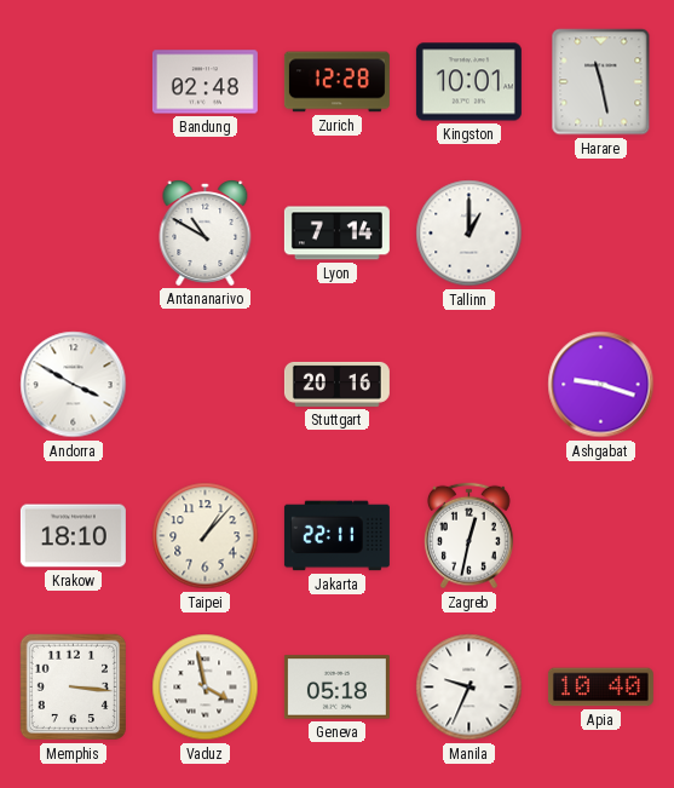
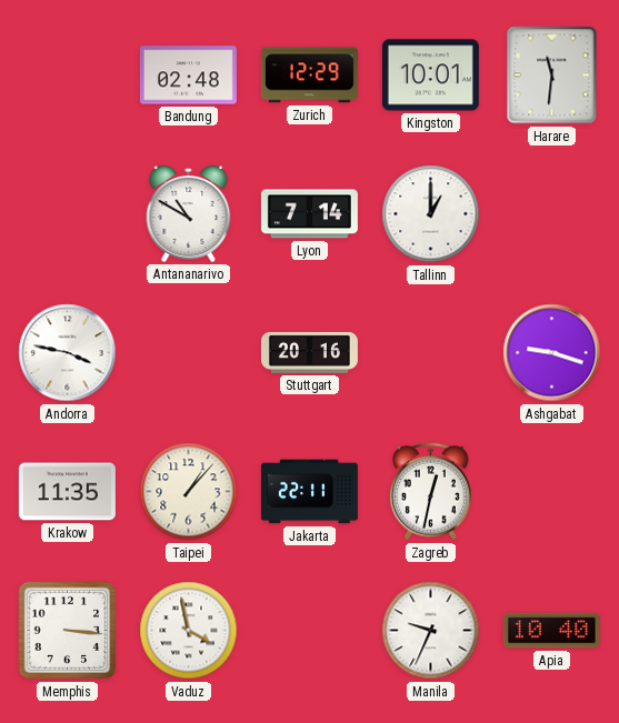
Zurich: 12:28 -> 12:29 (309, 76)
Harare: 11:28 -> 11:31 (552, 76)
Andorra: 3:50 -> 3:47 (68, 353)
Krakow: 18:10 -> 11:35 (67, 492)
Geneva: 05:18 -> none (336, 688)
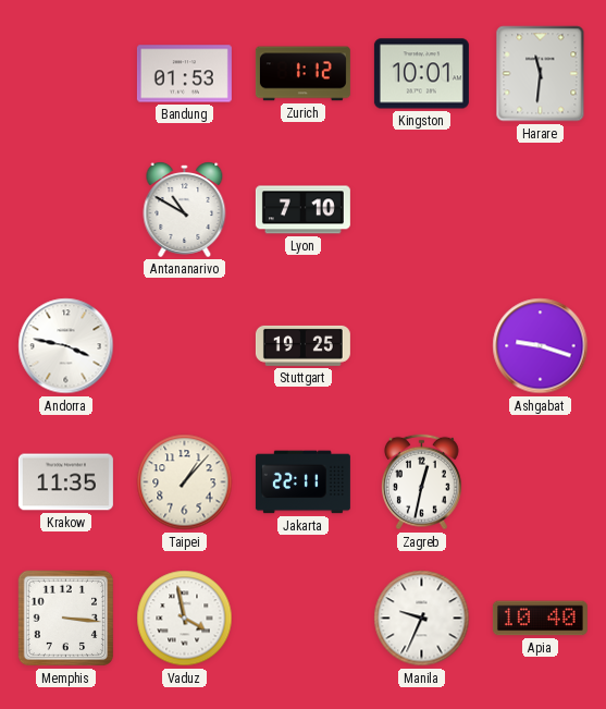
Bandung: 02:48 -> 01:53 (184, 74)
Zurich: 12:29 -> 1:12 (302, 74)
Lyon: 7:14 -> 7:10 (302, 210)
Tallinn: 1:00 -> none (431, 214)
Stuttgart: 20:16 -> 19:25 (302, 345)
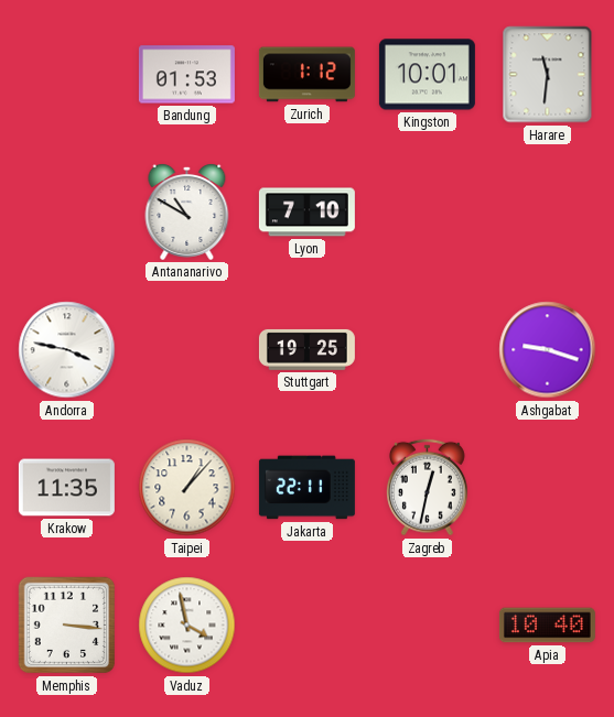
Manila: 9:34 -> none (422, 619)
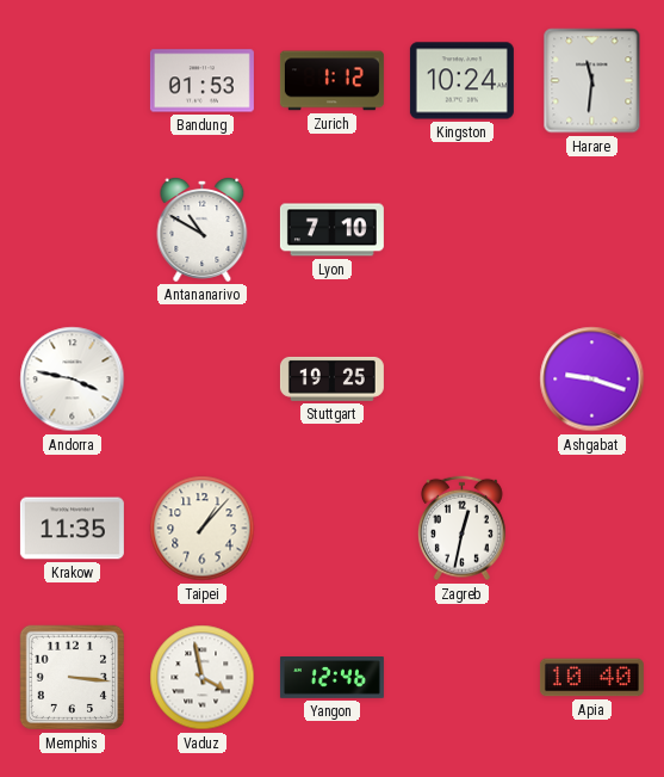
Kingston: 10:01 -> 10:24 (461, 81)
Jakarta: 22:11 -> none (306, 488)
Yangon: none -> 12:46 (331, 678)
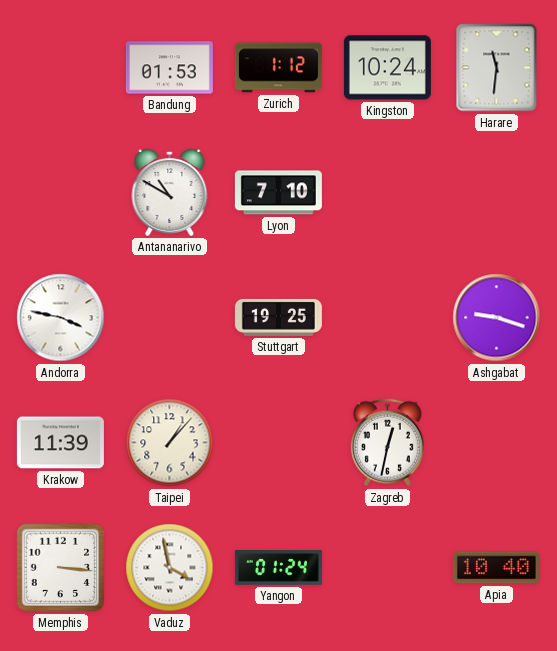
Krakow: 11:35 -> 11:39 (60, 443)
Yangon: 12:46 -> 01:24 (278, 568)
